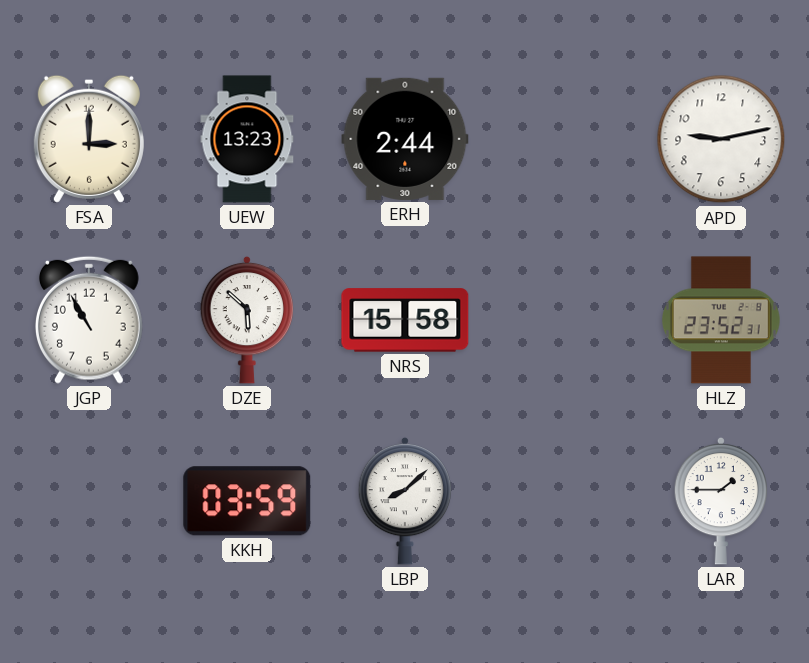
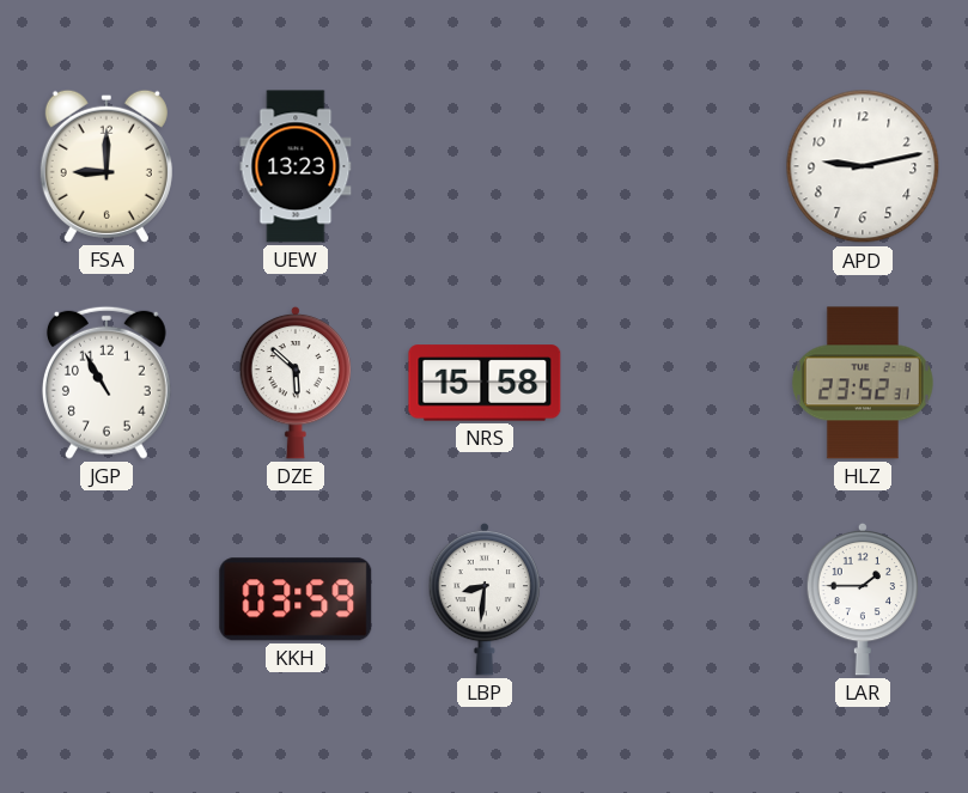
FSA: 3:00 -> 9:00 (106, 166)
ERH: 2:44 -> none (405, 139)
LBP: 8:08 -> 8:31 (485, 599)
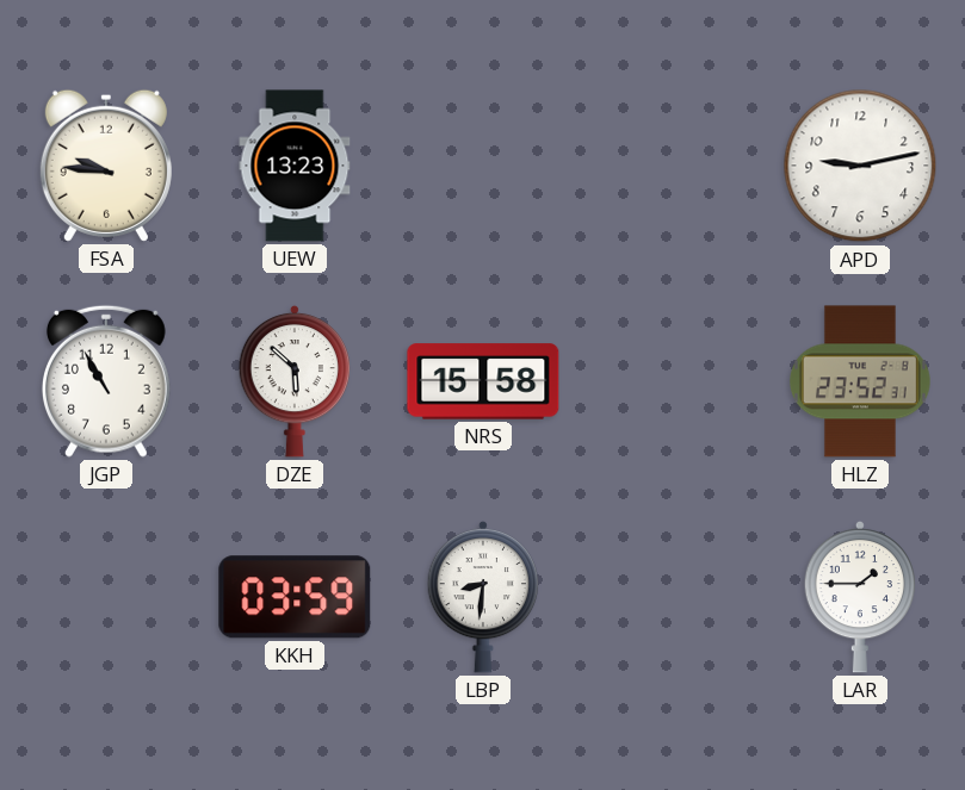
FSA: 9:00 -> 9:46 (106, 166)
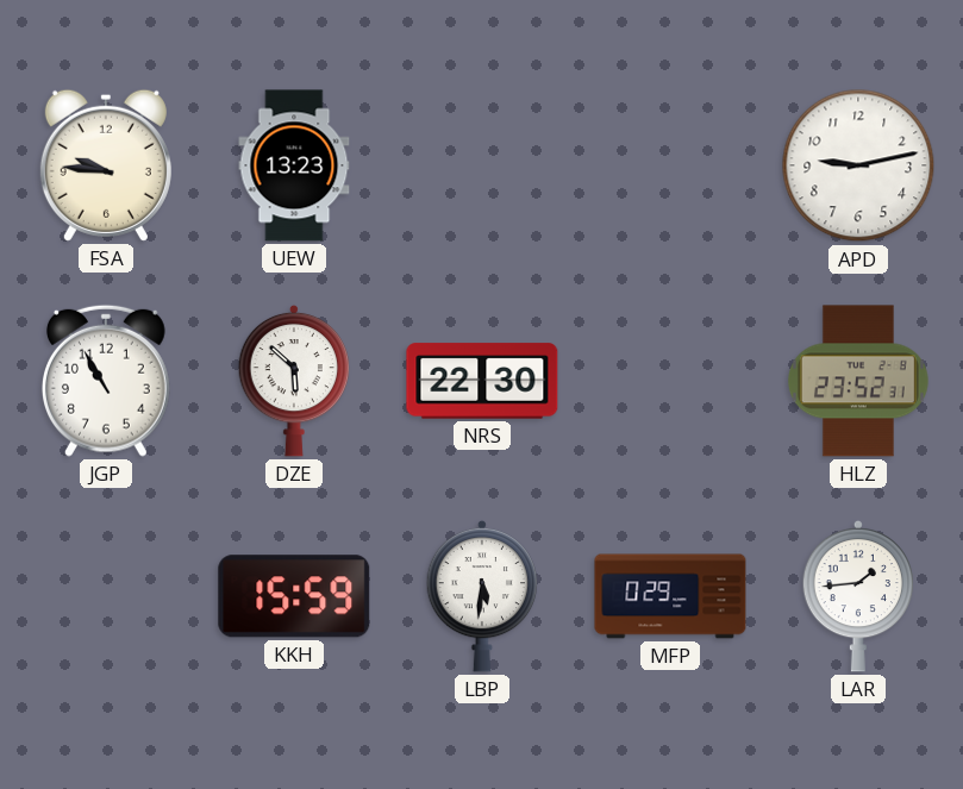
NRS: 15:58 -> 22:30 (482, 381)
KKH: 03:59 -> 15:59 (294, 596)
LBP: 8:31 -> 5:31 (482, 596)
MFP: none -> 0:29 (670, 596)
LAR: 1:45 -> 1:44 (858, 596)
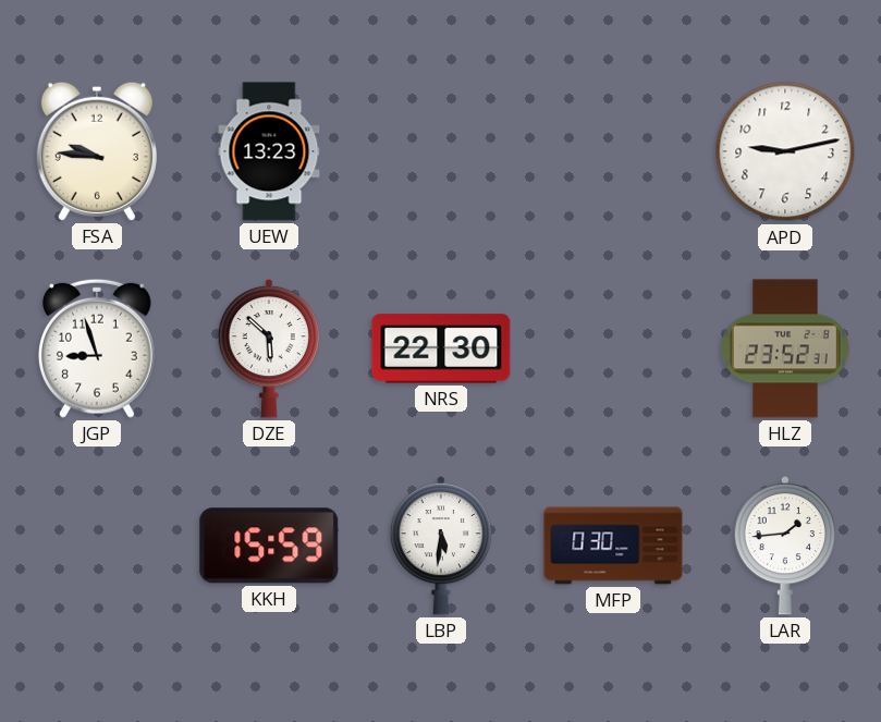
JGP: 10:55 -> 8:57 (97, 348)
MFP: 0:29 -> 0:30 (613, 546)
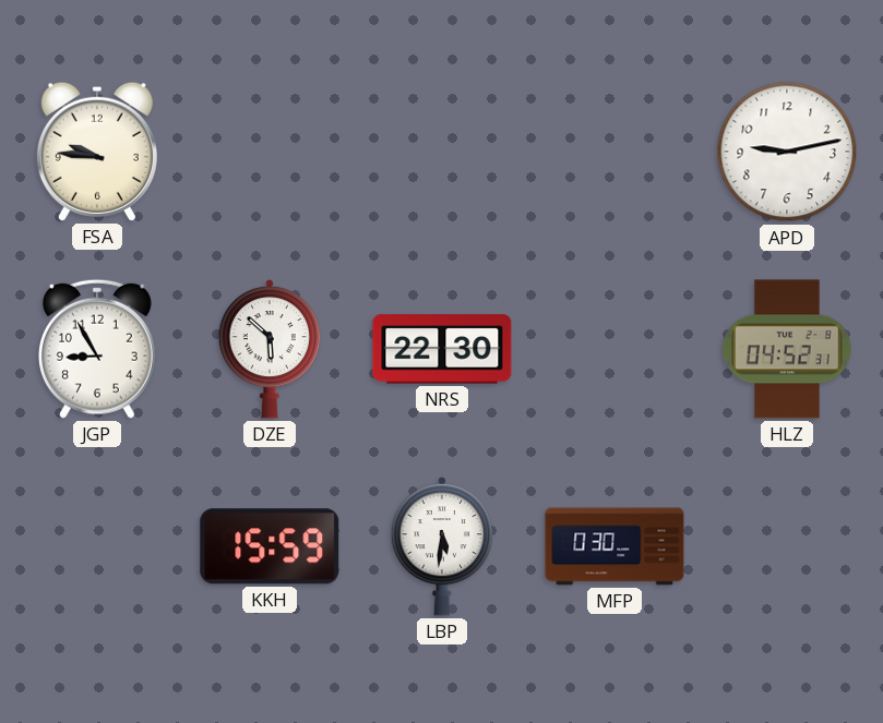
UEW: 13:23 -> none (269, 151)
JGP: 8:57 -> 8:55 (97, 349)
HLZ: 23:52 -> 04:52 (787, 349)
LAR: 1:44 -> none (785, 546)
